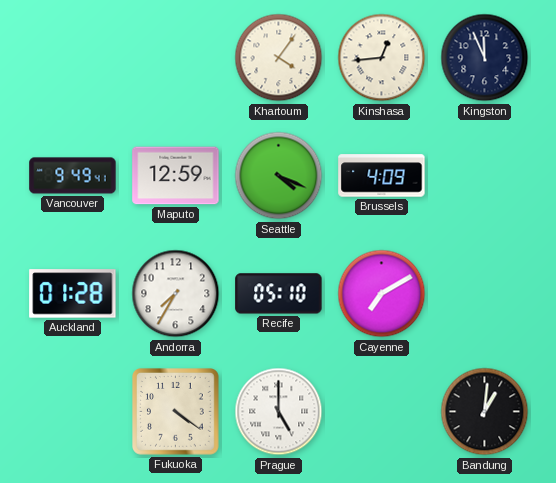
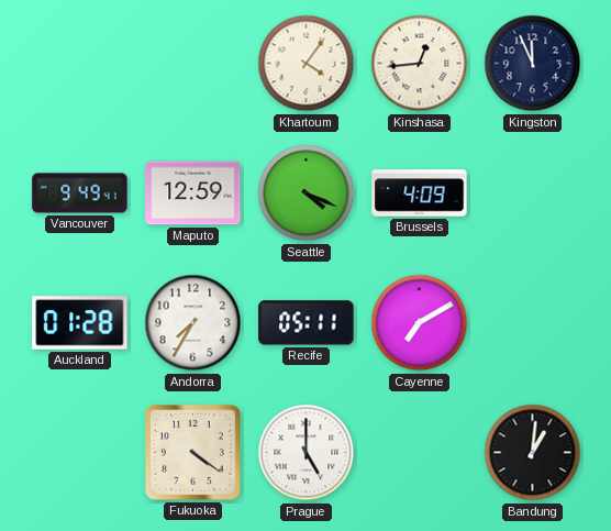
Recife: 05:10 -> 05:11 (307, 323)
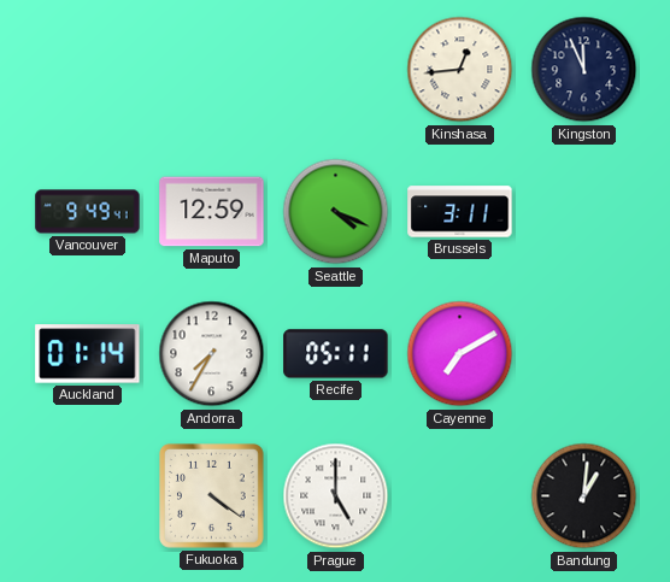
Khartoum: 4:06 -> none (307, 64)
Brussels: 4:09 -> 3:11 (460, 212)
Auckland: 01:28 -> 01:14 (88, 354)
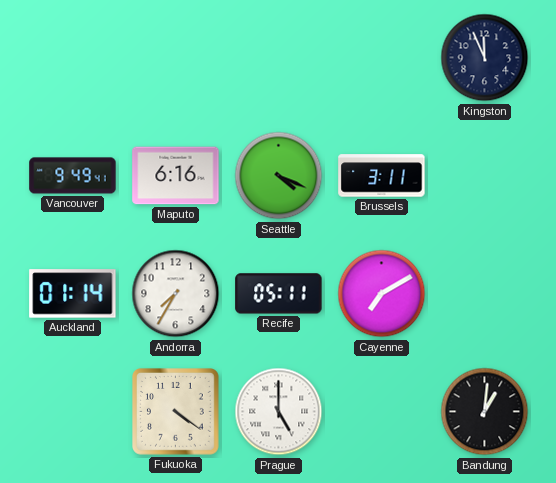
Kinshasa: 12:44 -> none (460, 70)
Maputo: 12:59 -> 6:16 (176, 176)
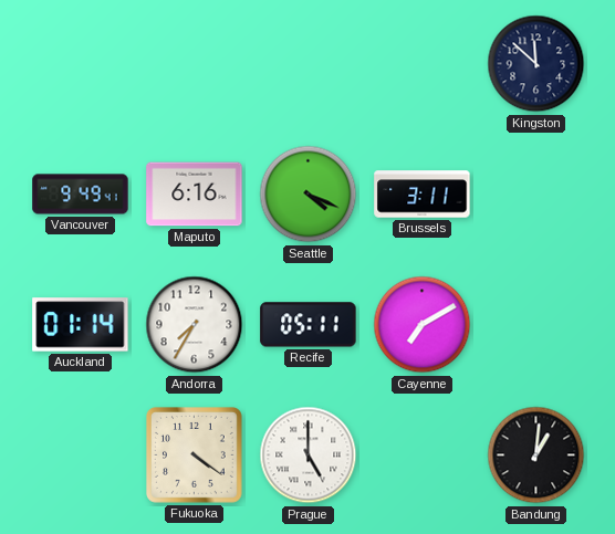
Kingston: 11:56 -> 11:52 (536, 64)
